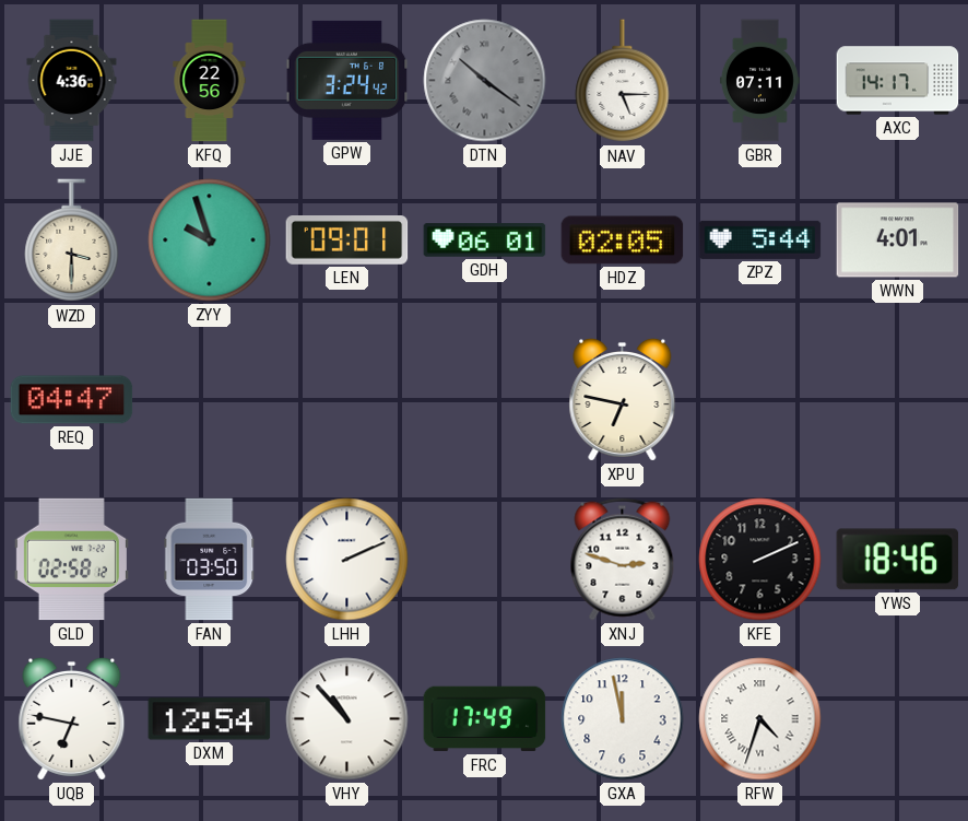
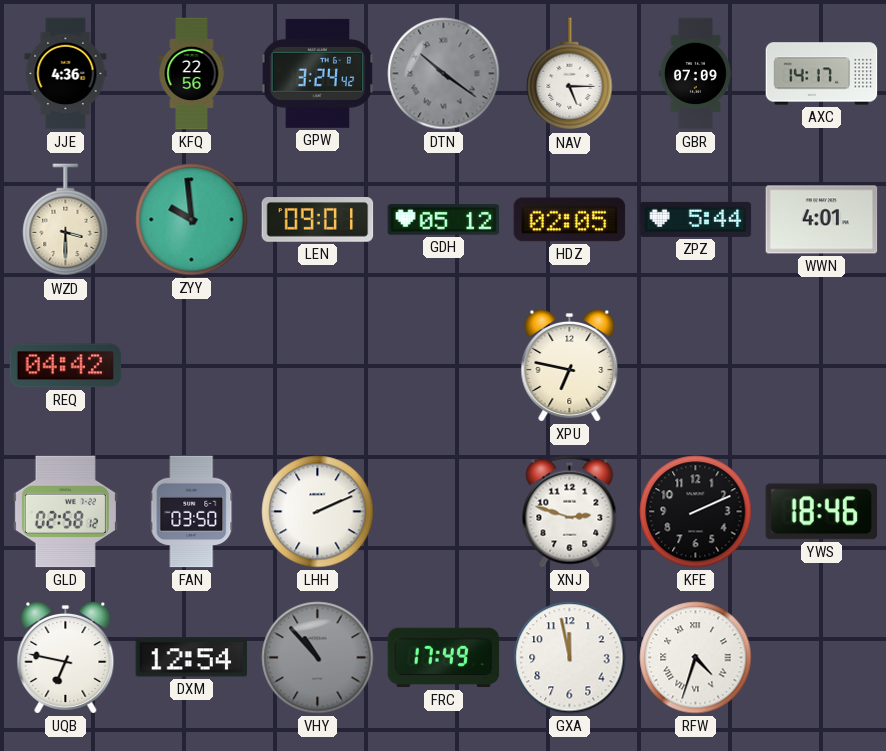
GBR: 07:11 -> 07:09 (695, 74)
ZYY: 9:57 -> 9:59 (192, 220)
GDH: 06:01 -> 05:12 (444, 220)
REQ: 04:47 -> 04:42 (66, 366)
VHY dial: white -> grey (318, 658)
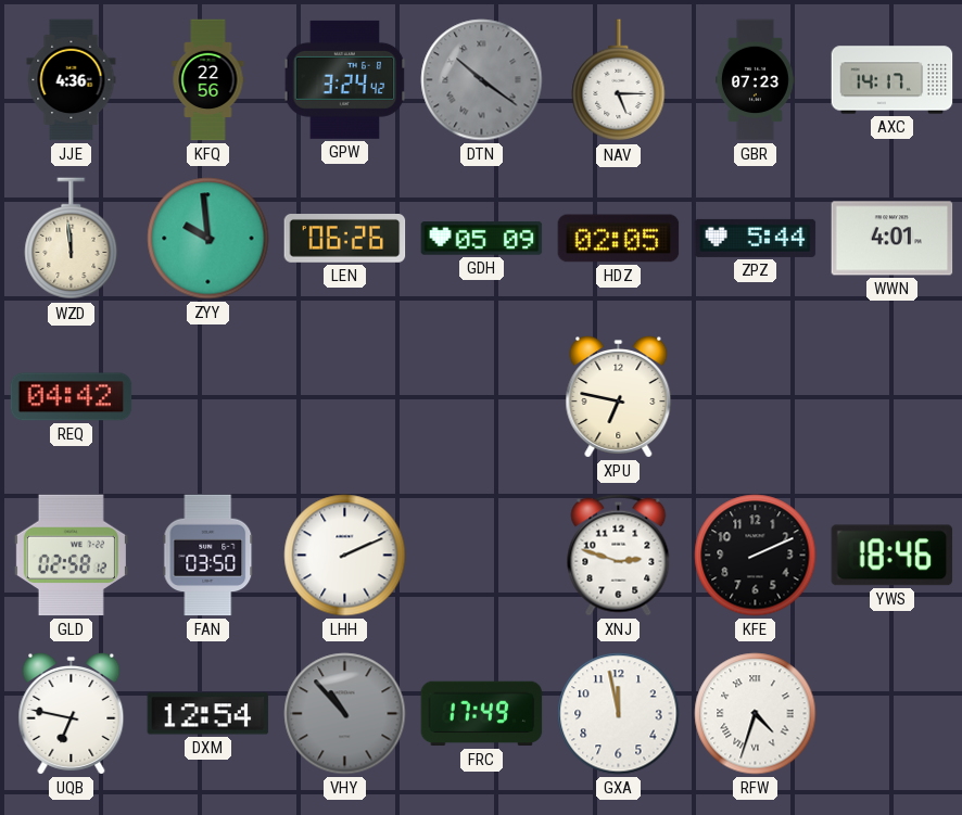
GBR: 07:09 -> 07:23 (755, 80)
WZD: 3:30 -> 11:59 (72, 239)
LEN: 09:01 -> 06:26 (345, 239)
GDH: 05:12 -> 05:09 (482, 239)
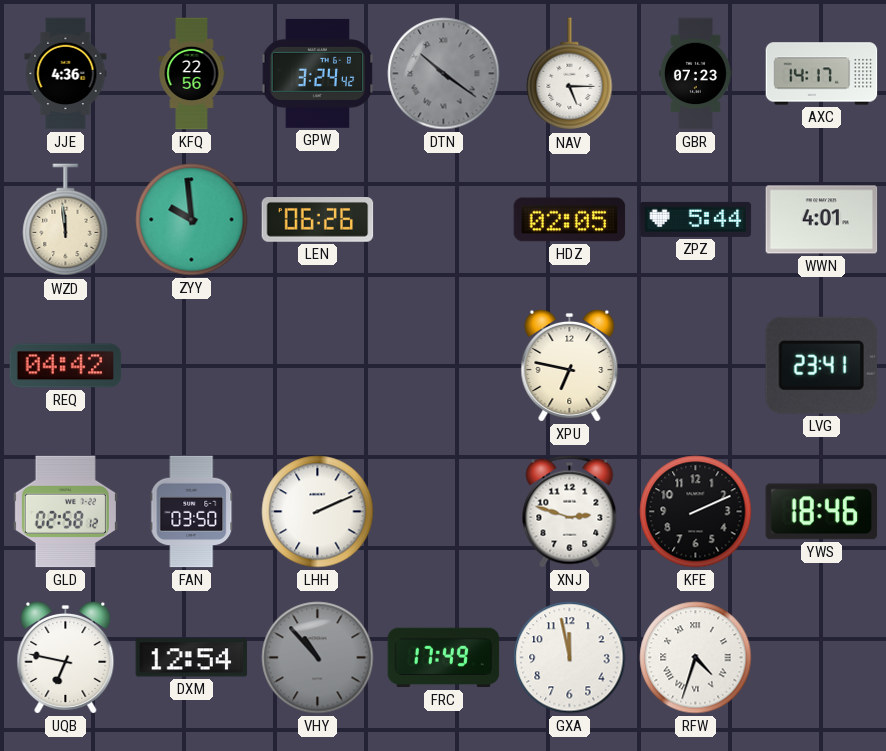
GDH: 05:09 -> none (482, 239)
LVG: none -> 23:41 (821, 365)
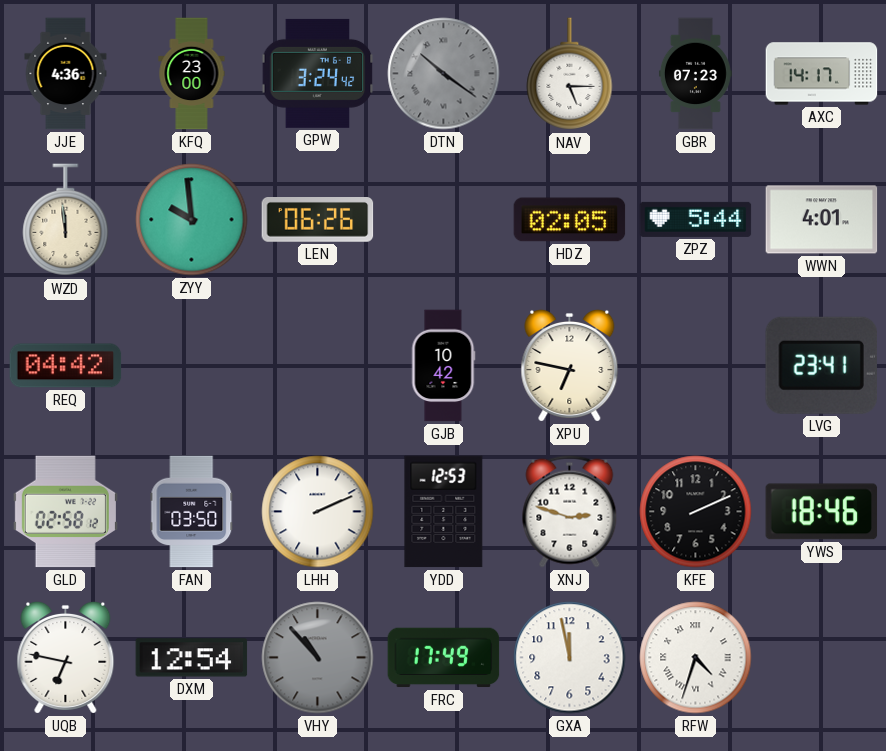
KFQ: 22:56 -> 23:00 (192, 74)
GJB: none -> 10:42 (443, 366)
YDD: none -> 12:53 (444, 512)
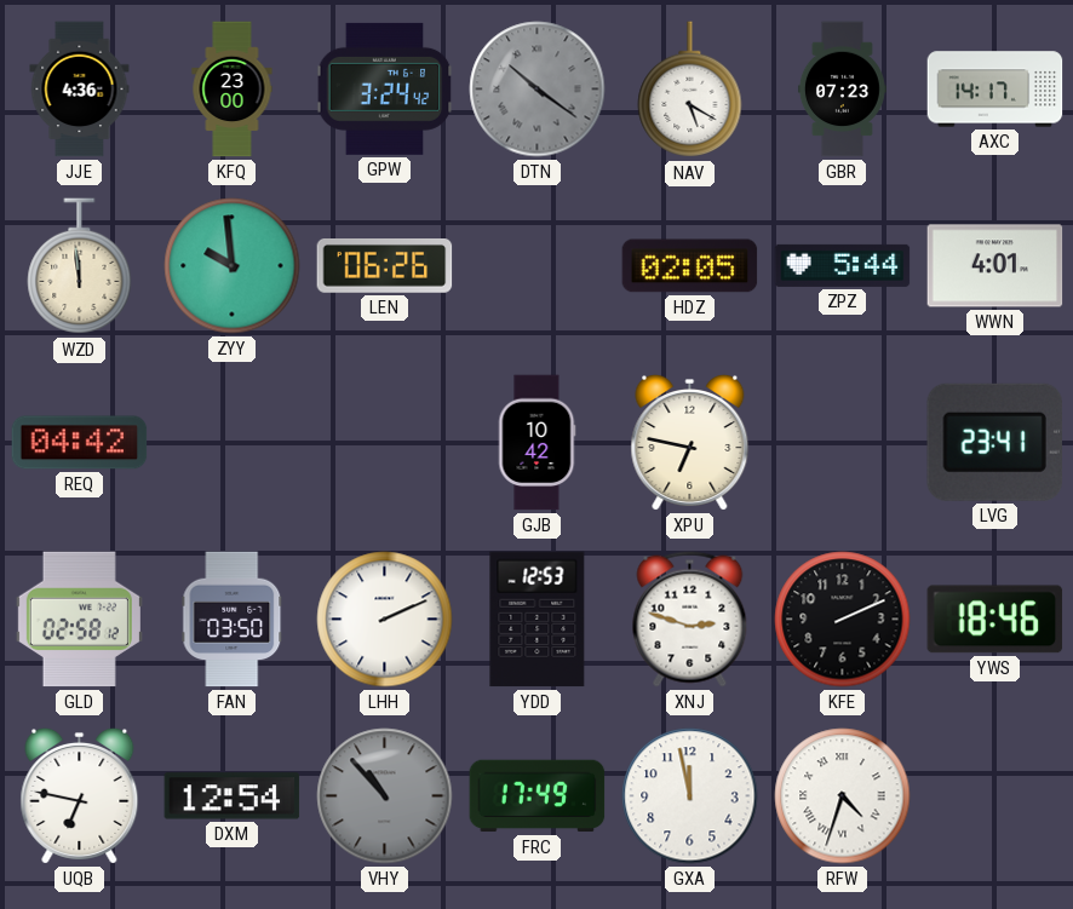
NAV: 5:15 -> 5:20 (690, 90)
